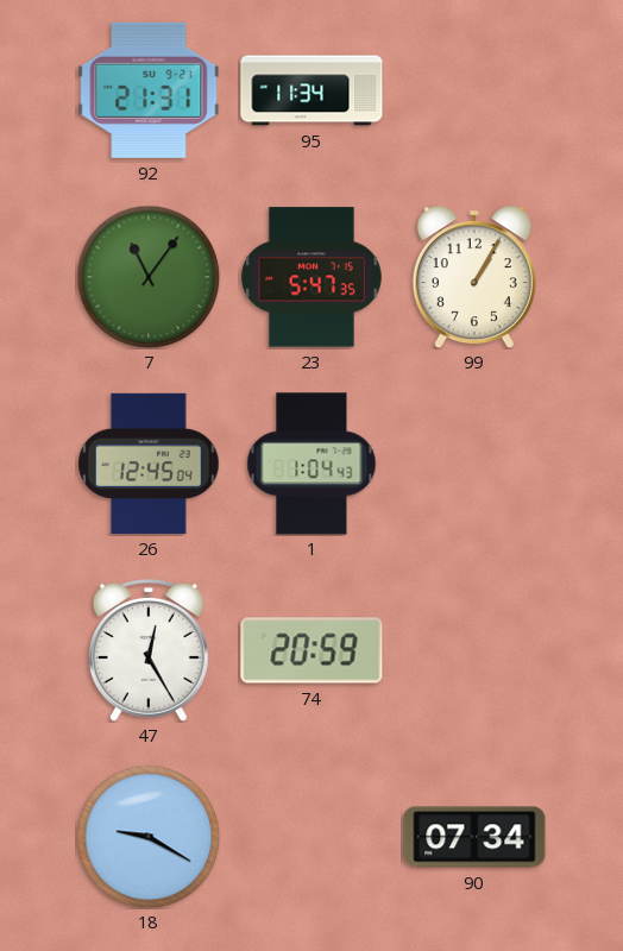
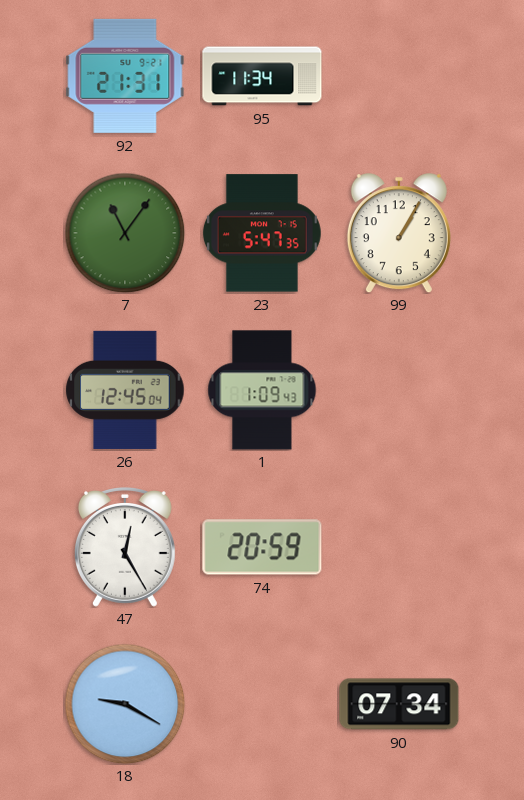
1: 1:04 -> 1:09 (262, 390)
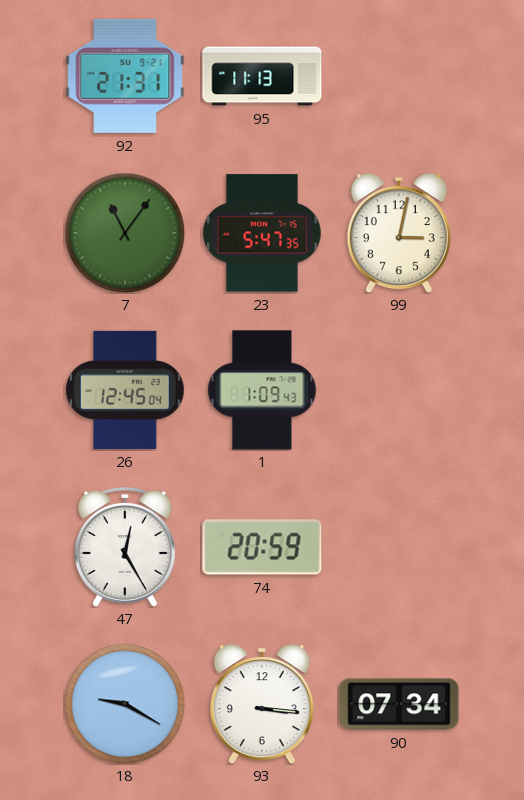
95: 11:34 -> 11:13 (262, 76)
99: 1:05 -> 3:02 (399, 233)
93: none -> 3:16 (262, 704)
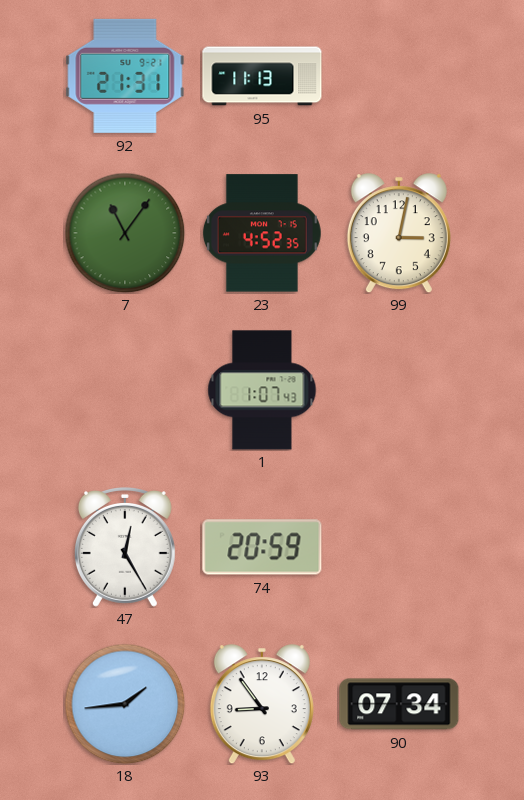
23: 5:47 -> 4:52 (262, 233)
26: 12:45 -> none (125, 390)
1: 1:09 -> 1:07 (262, 390)
18: 9:20 -> 1:44 (125, 704)
93: 3:16 -> 8:54 (262, 704)
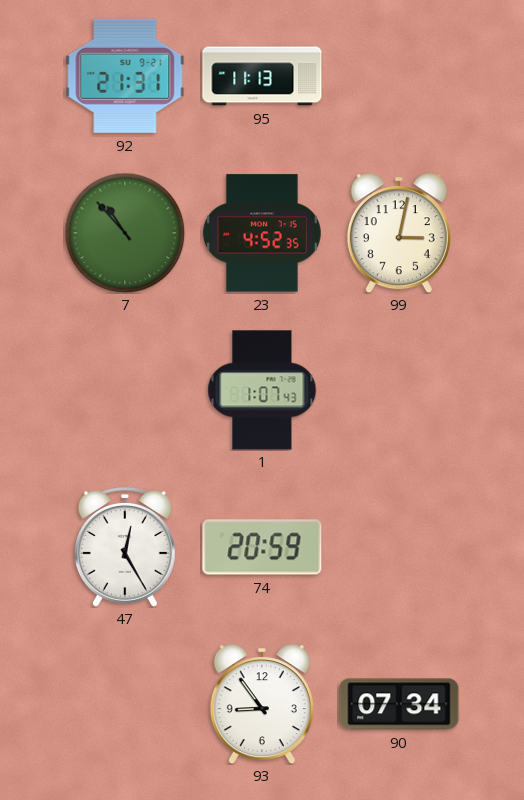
7: 11:06 -> 10:53 (125, 233)
18: 1:44 -> none (125, 704)
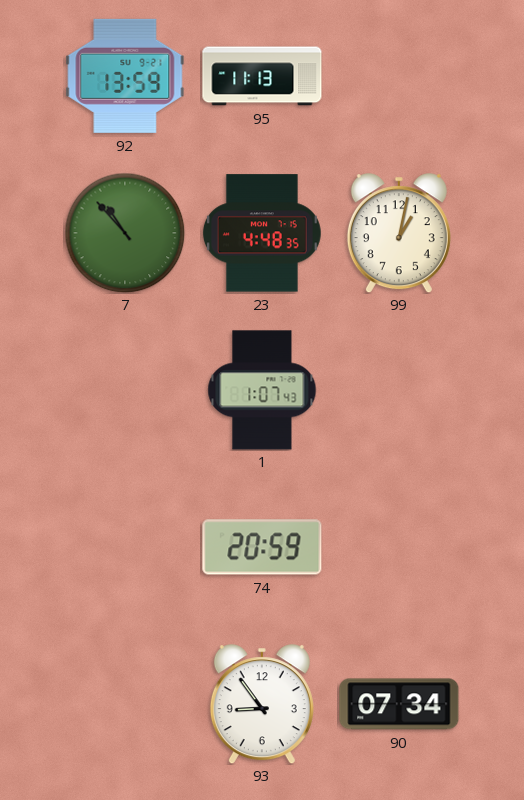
92: 21:31 -> 13:59 (125, 76)
23: 4:52 -> 4:48 (262, 233)
99: 3:02 -> 1:02 (399, 233)
47: 12:25 -> none (125, 548)
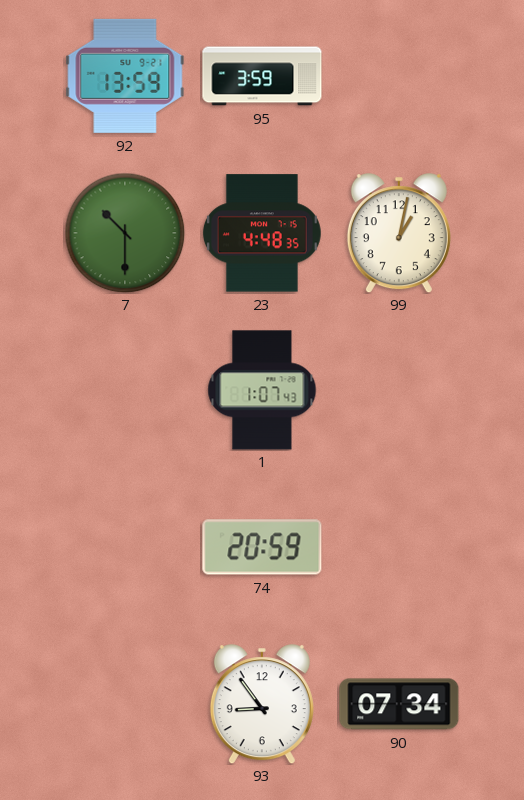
95: 11:13 -> 3:59 (262, 76)
7: 10:53 -> 10:30 (125, 233)
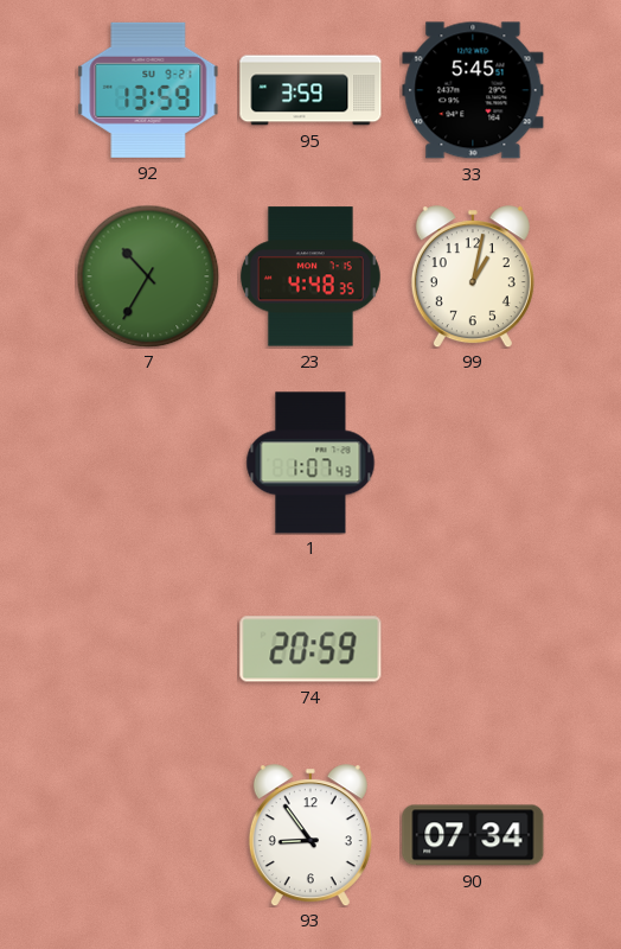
33: none -> 5:45 (473, 90)
7: 10:30 -> 10:35 (148, 276)
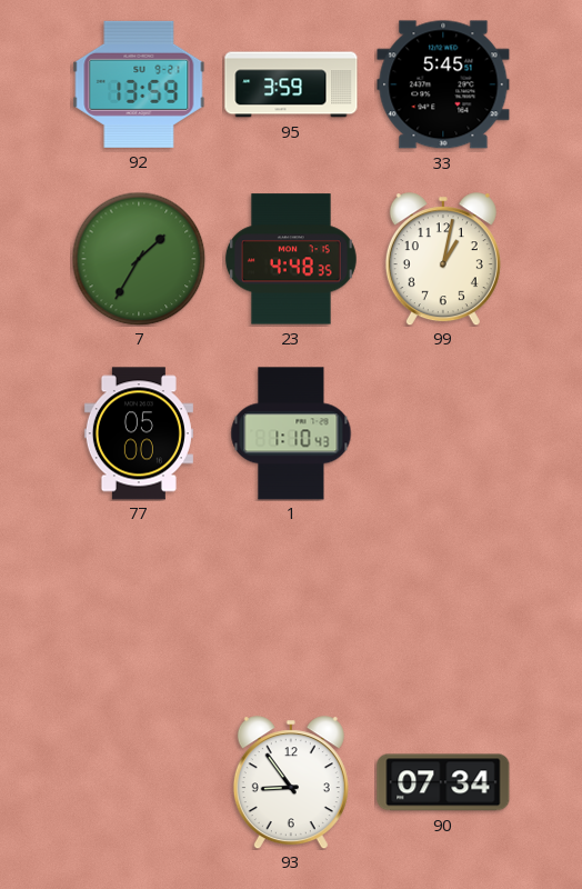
7: 10:35 -> 1:35 (139, 259)
77: none -> 05:00 (139, 433)
1: 1:07 -> 1:10 (291, 433)
74: 20:59 -> none (310, 649)
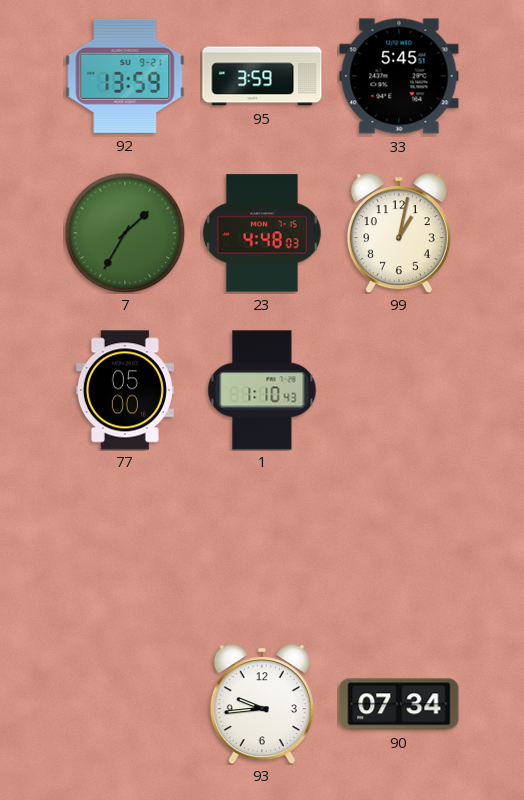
23: 4:48:35 -> 4:48:03 (262, 233)
93: 8:54 -> 9:44 (262, 704)
